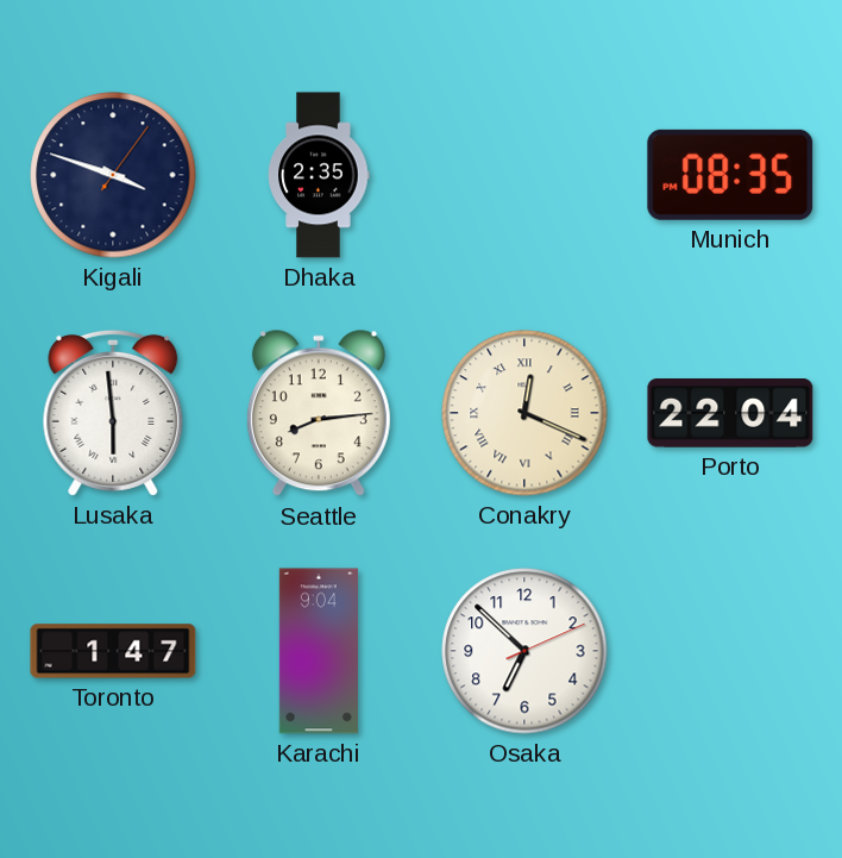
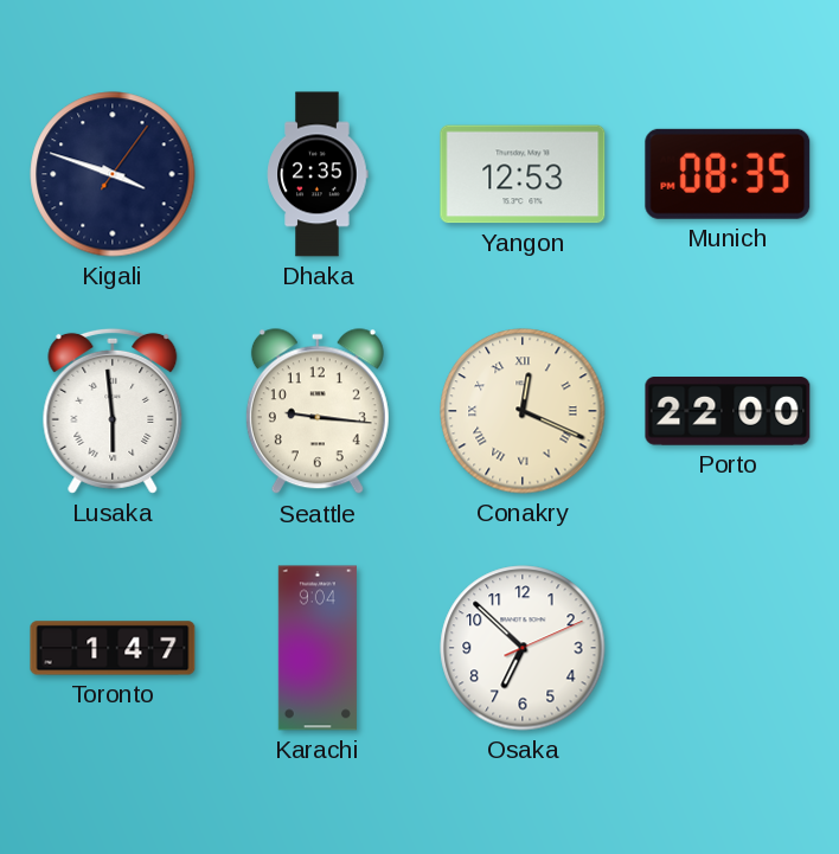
Yangon: none -> 12:53 (523, 174)
Seattle: 8:14 -> 9:16 (318, 412)
Porto: 22:04 -> 22:00 (728, 411)
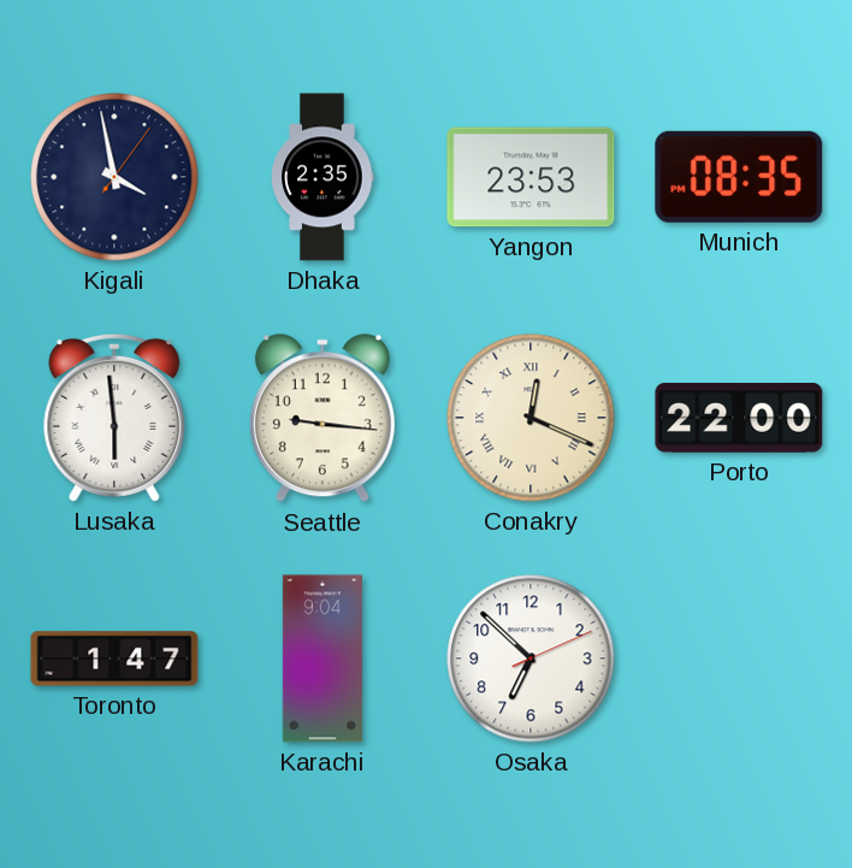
Kigali: 3:48 -> 3:58 (114, 177)
Yangon: 12:53 -> 23:53 (531, 177)
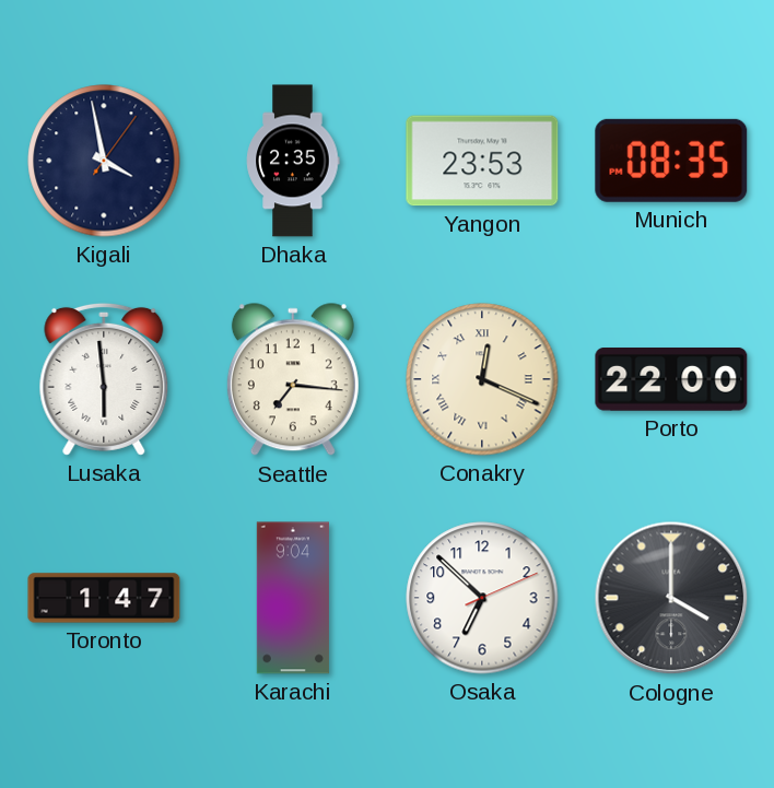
Seattle: 9:16 -> 7:16 (293, 380)
Cologne: none -> 4:00 (671, 598)
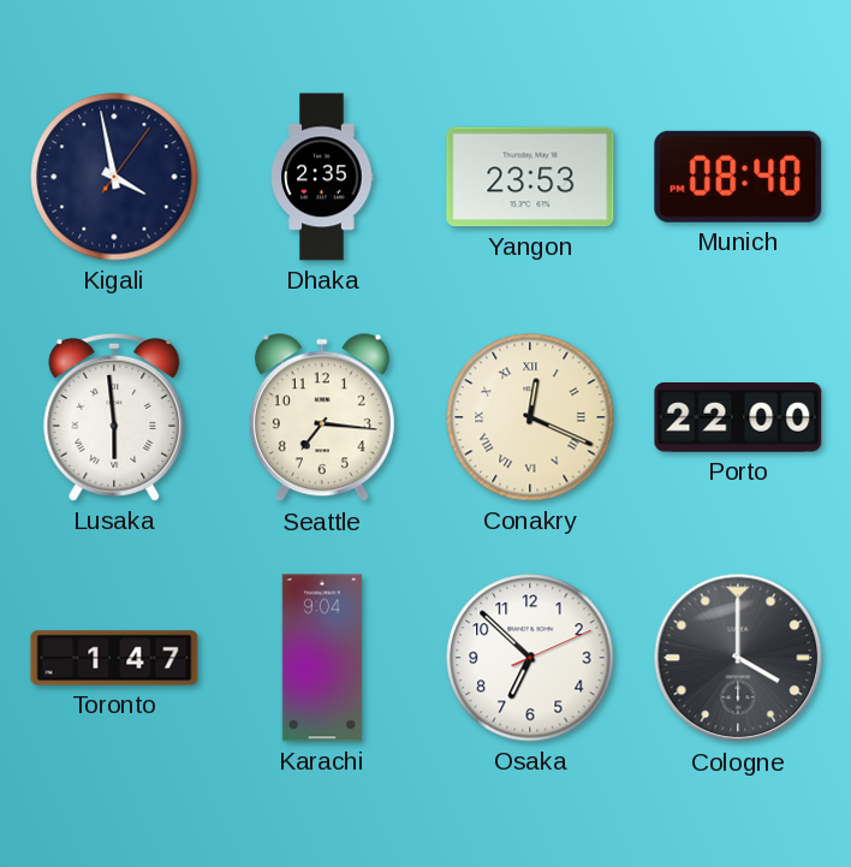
Munich: 08:35 -> 08:40 (738, 177)
